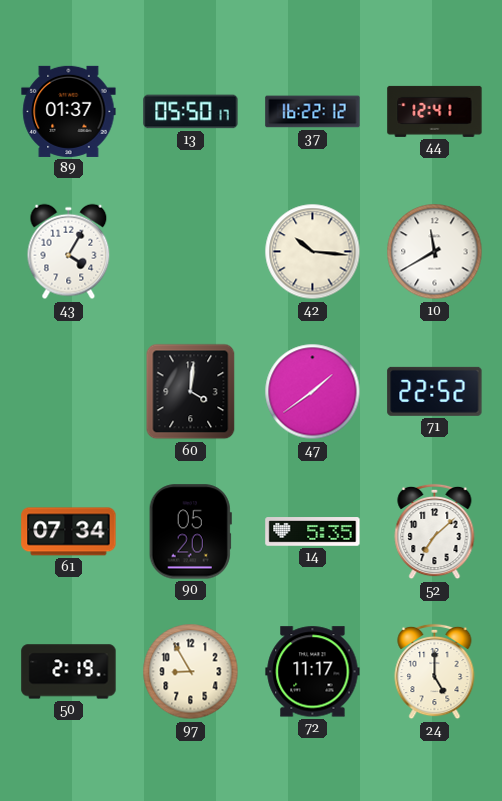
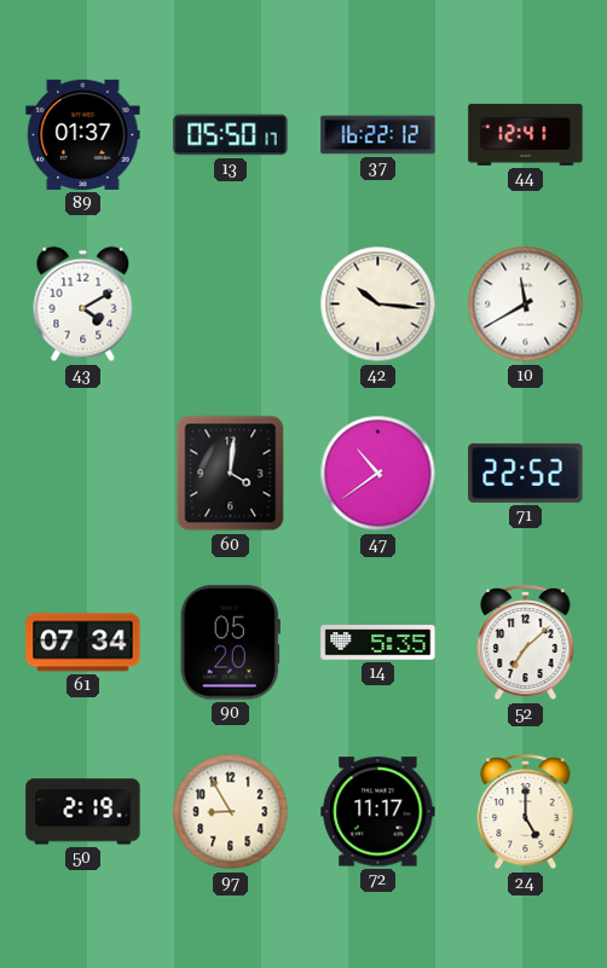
43: 4:05 -> 4:10 (83, 305)
47: 1:39 -> 10:39 (378, 474)
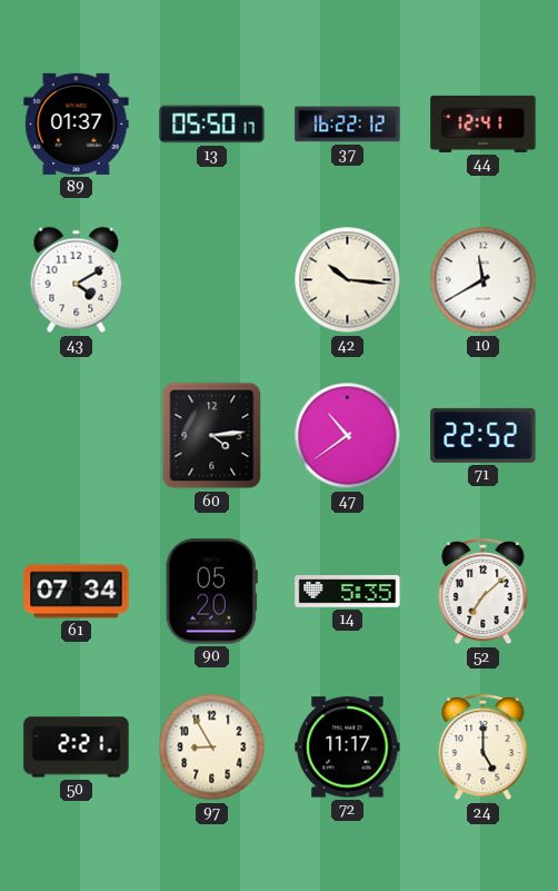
60: 4:01 -> 4:14 (212, 436)
50: 2:19 -> 2:21 (77, 748)
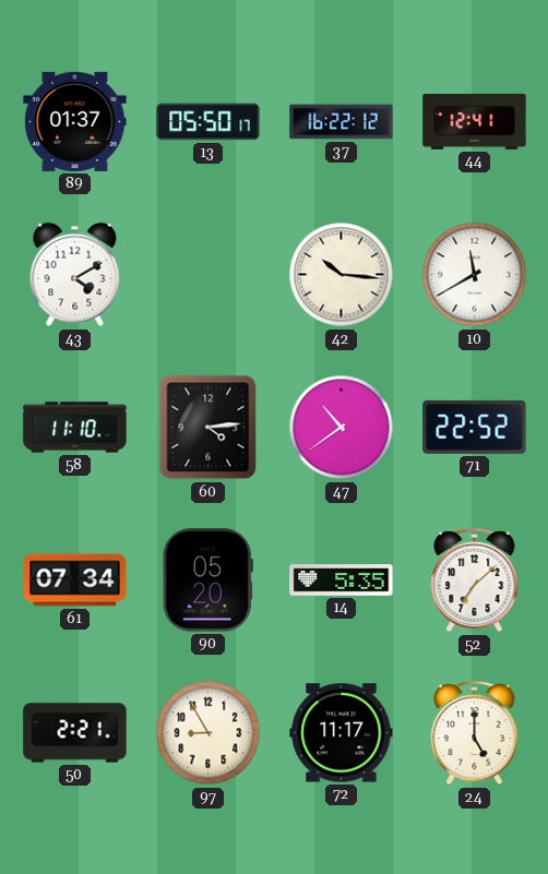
58: none -> 11:10 (75, 428)
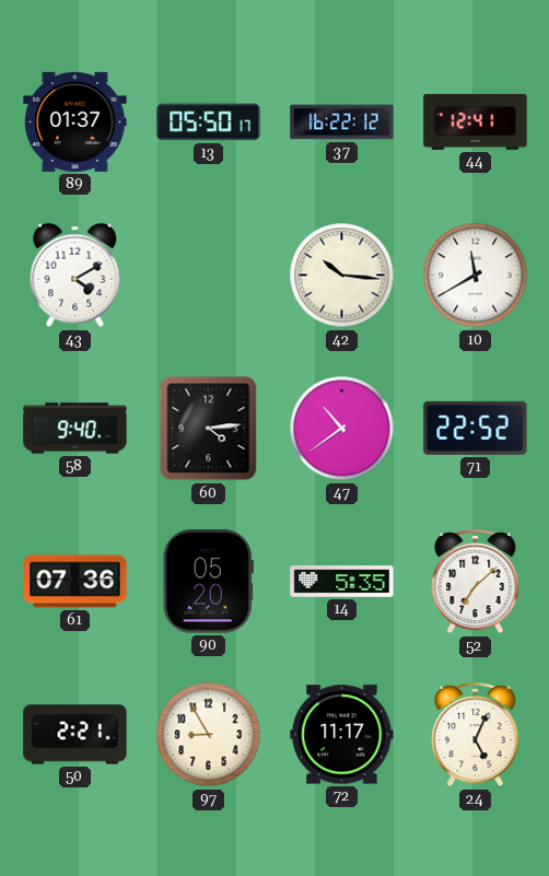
58: 11:10 -> 9:40 (75, 429)
61: 07:34 -> 07:36 (75, 582)
24: 5:00 -> 5:04 (476, 735)
